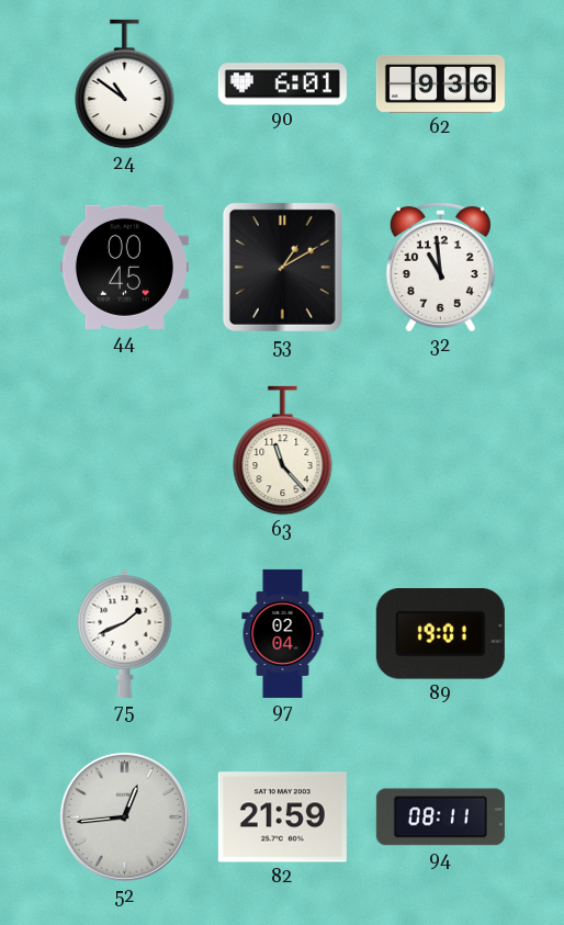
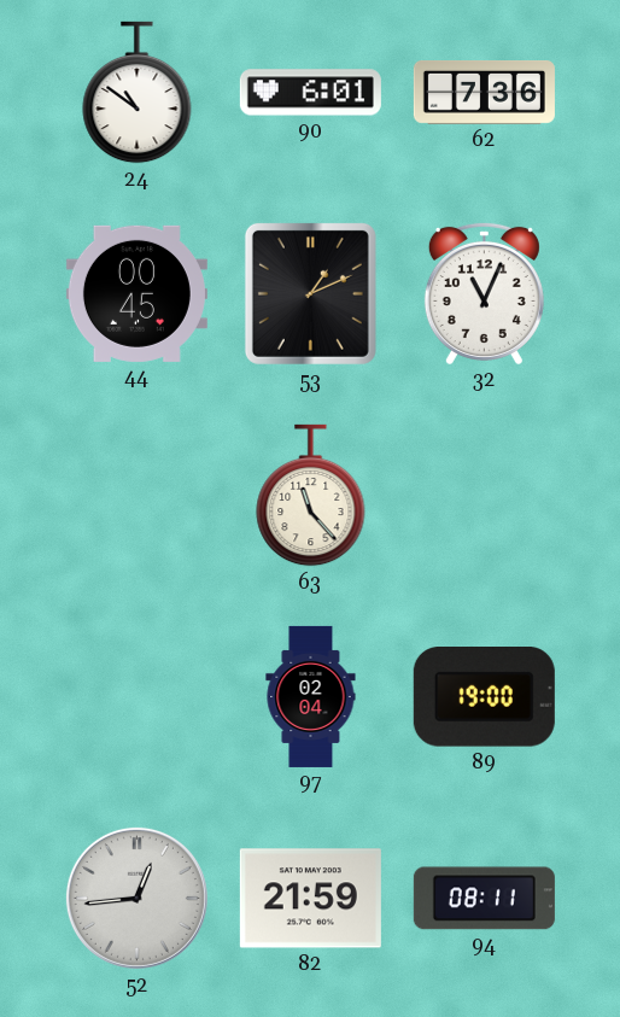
62: 9:36 -> 7:36 (484, 93)
53: 1:10 -> 1:11 (310, 293)
32: 10:59 -> 11:04 (484, 293)
75: 1:41 -> none (125, 633)
89: 19:01 -> 19:00 (484, 697)
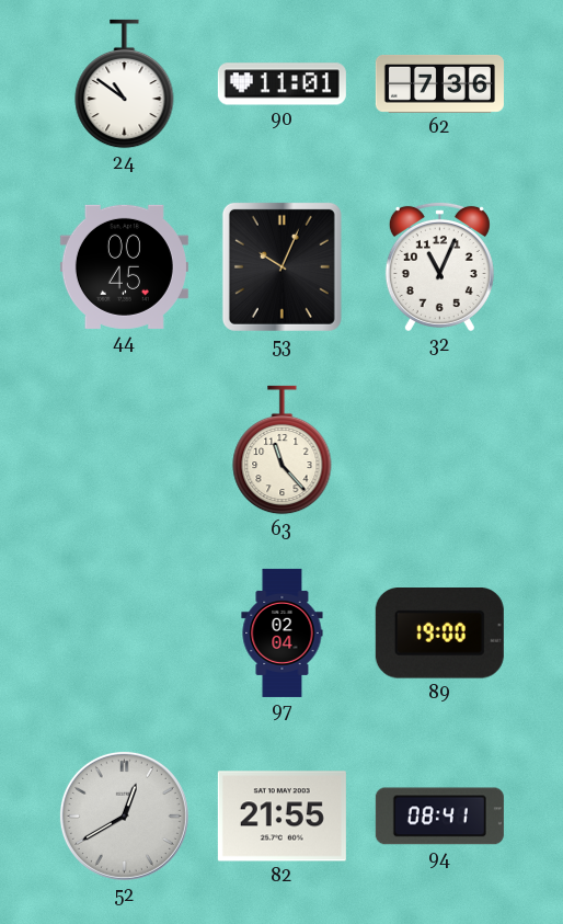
90: 6:01 -> 11:01 (281, 84)
53: 1:11 -> 10:04 (281, 266)
52: 12:44 -> 12:40 (124, 815)
82: 21:59 -> 21:55 (281, 817)
94: 08:11 -> 08:41 (439, 817)
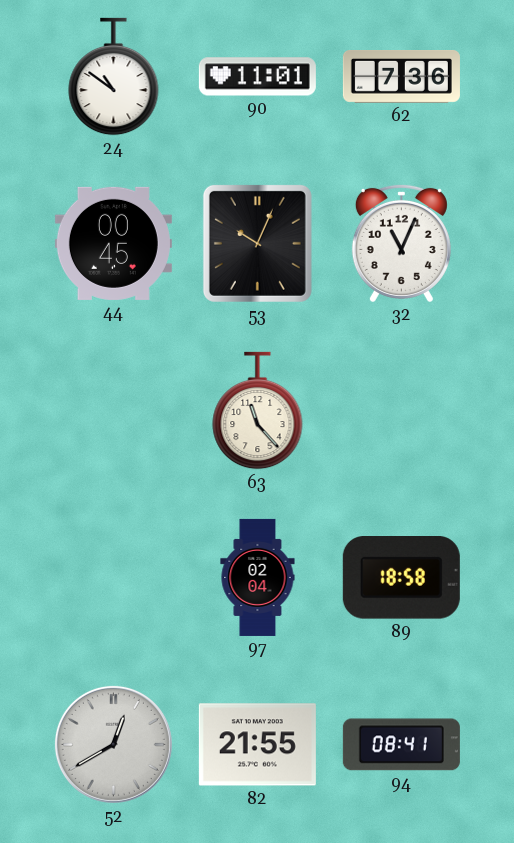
89: 19:00 -> 18:58 (401, 578)
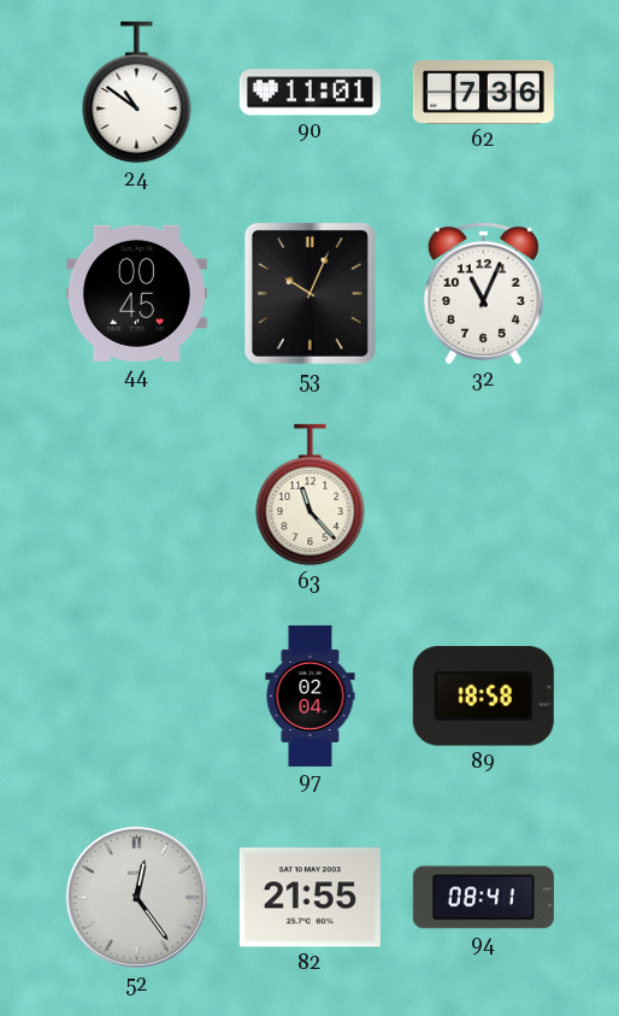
52: 12:40 -> 12:24 (136, 897)
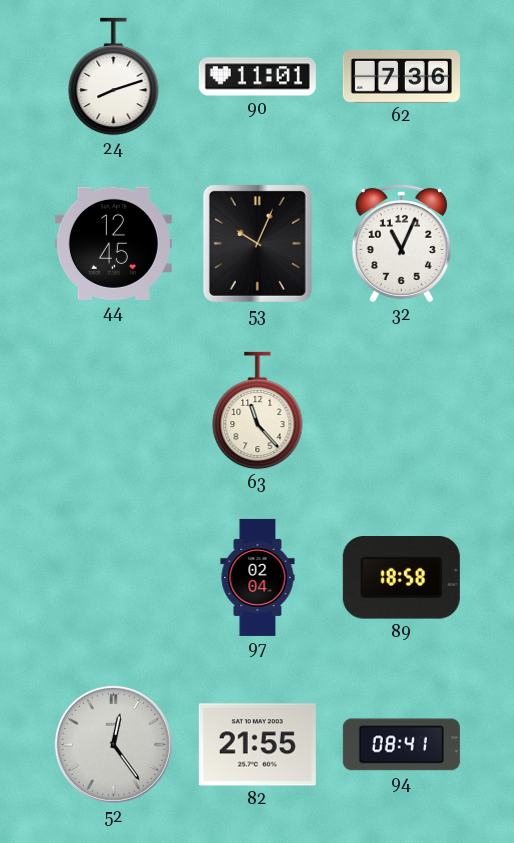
24: 10:51 -> 8:12 (114, 77)
44: 00:45 -> 12:45 (113, 243)
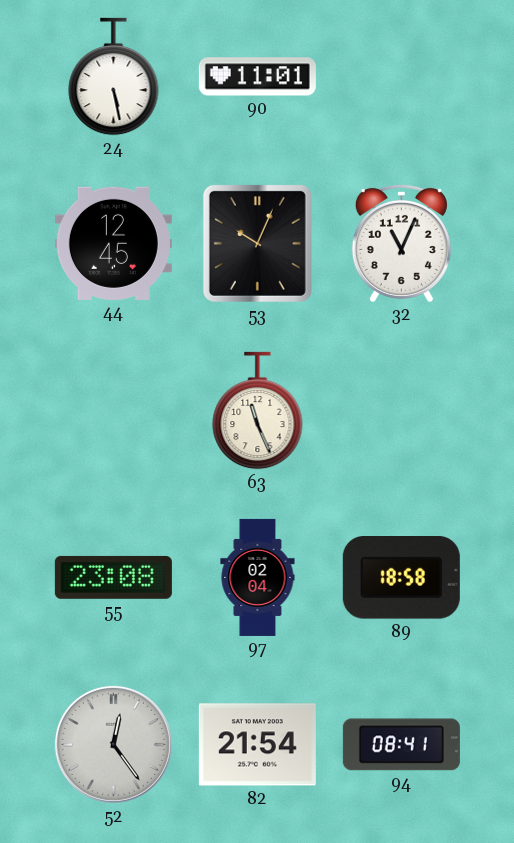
24: 8:12 -> 5:28 (114, 77)
62: 7:36 -> none (401, 77)
63: 11:23 -> 11:26 (258, 411)
55: none -> 23:08 (113, 577)
82: 21:55 -> 21:54 (257, 745)
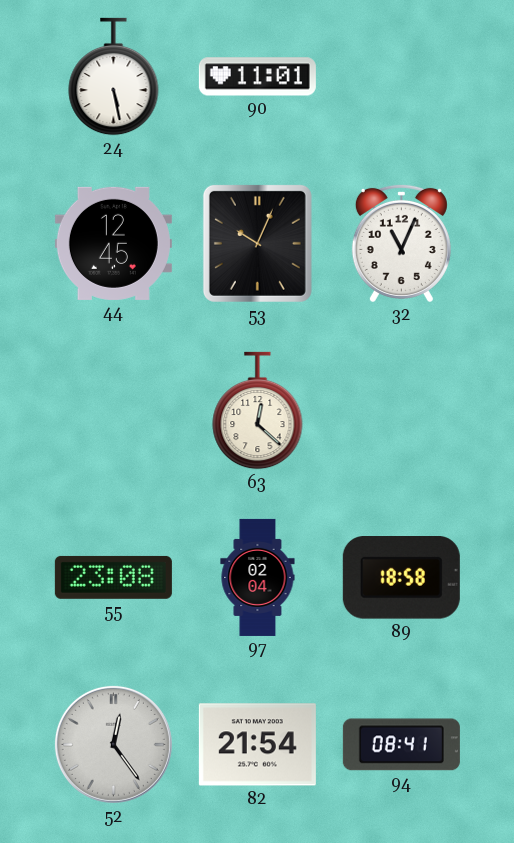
63: 11:26 -> 12:22 (258, 411)
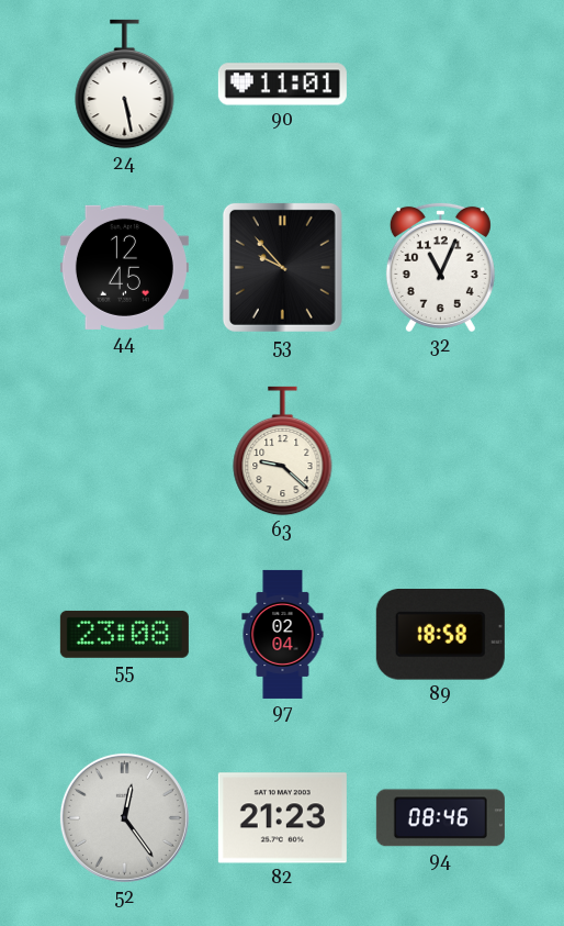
53: 10:04 -> 9:53 (282, 267)
63: 12:22 -> 9:22 (283, 451)
82: 21:54 -> 21:23 (282, 818)
94: 08:41 -> 08:46 (440, 818)
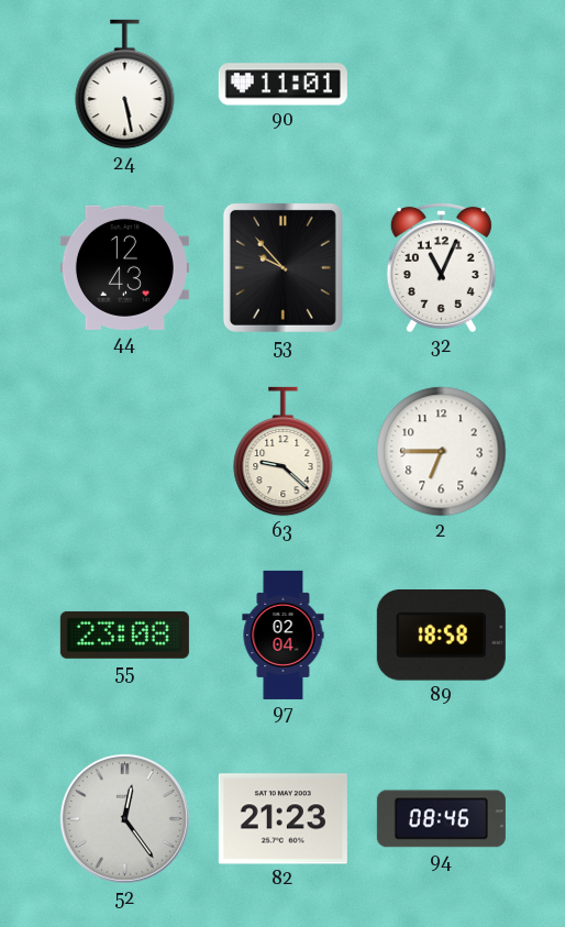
44: 12:45 -> 12:43 (124, 267)
2: none -> 6:45 (442, 452)
